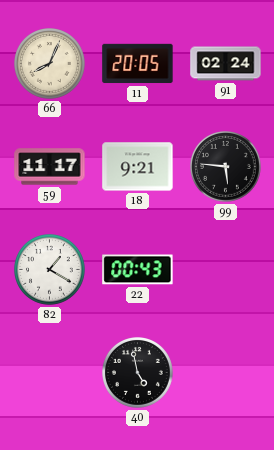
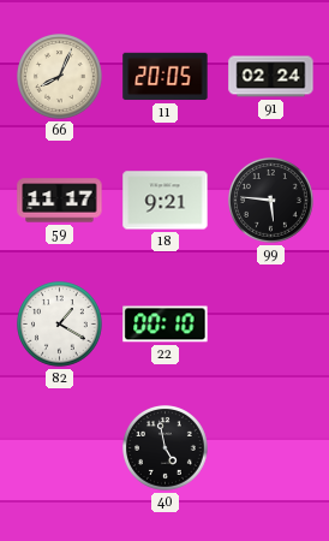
22: 00:43 -> 00:10 (166, 325)
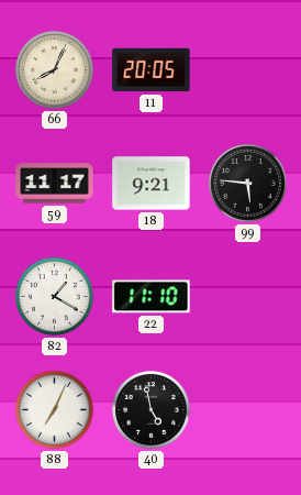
91: 02:24 -> none (271, 77)
22: 00:10 -> 11:10 (152, 297)
88: none -> 7:04 (55, 410)
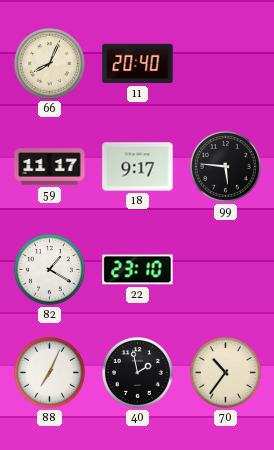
11: 20:05 -> 20:40 (138, 64)
18: 9:21 -> 9:17 (138, 167)
22: 11:10 -> 23:10 (138, 270)
40: 4:58 -> 1:58 (138, 373)
70: none -> 10:36 (226, 373)
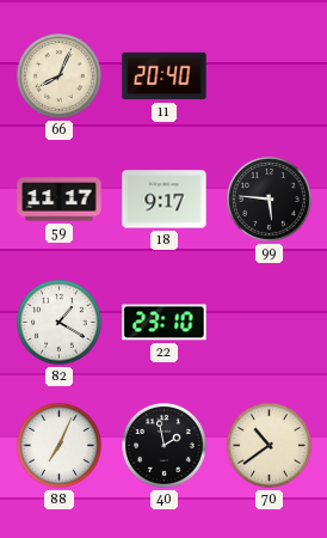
70: 10:36 -> 10:39 (270, 446)
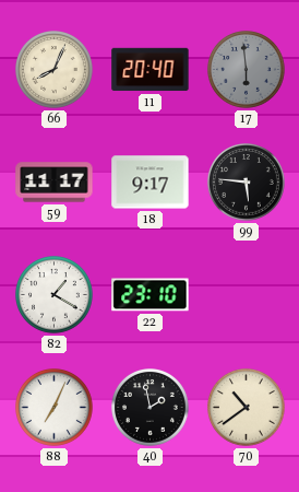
17: none -> 5:59 (247, 70)
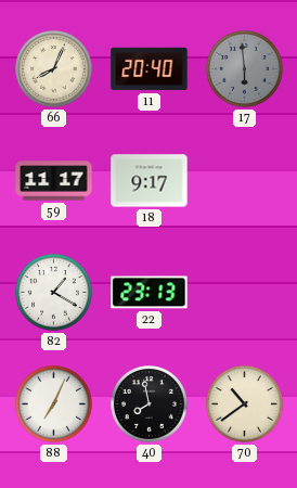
99: 5:46 -> none (247, 183)
22: 23:10 -> 23:13 (150, 293)
40: 1:58 -> 7:58 (150, 404)
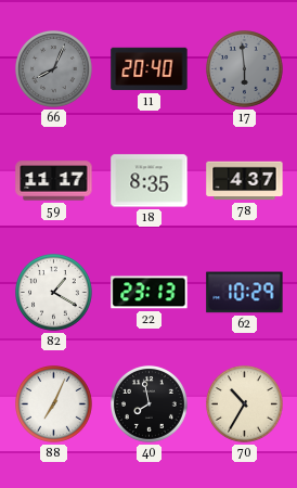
66 dial: cream -> grey (54, 69)
18: 9:17 -> 8:35 (150, 181)
78: none -> 4:37 (245, 181)
62: none -> 10:29 (245, 293)
70: 10:39 -> 10:35 (245, 404)
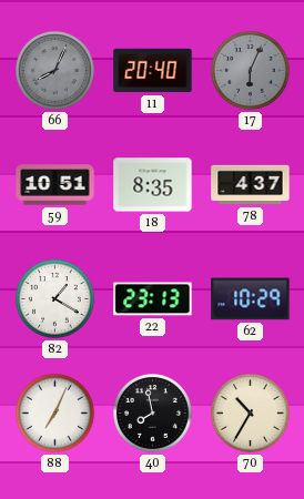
17: 5:59 -> 6:04 (251, 71)
59: 11:17 -> 10:51 (55, 185)
